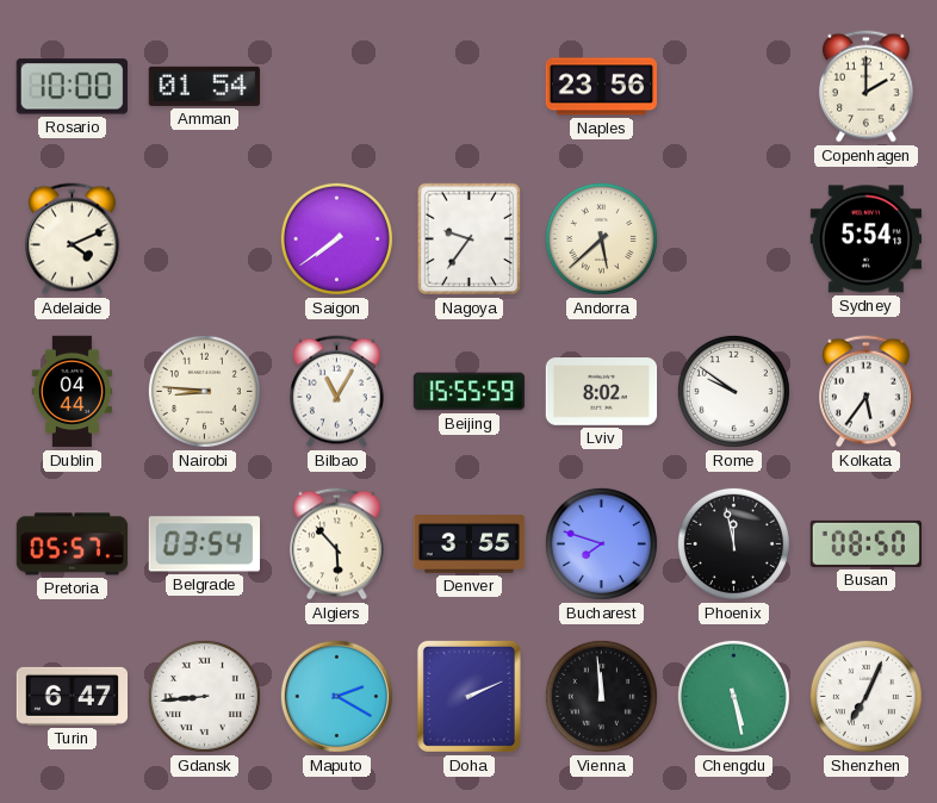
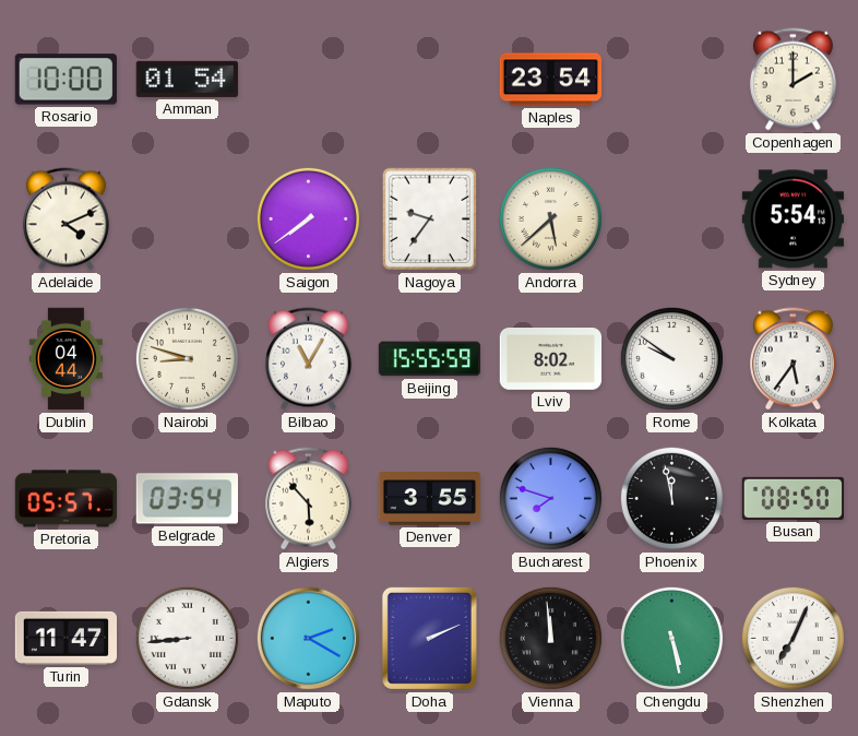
Naples: 23:56 -> 23:54 (550, 80)
Nairobi: 8:46 -> 8:48 (187, 358)
Turin: 6:47 -> 11:47 (65, 638)
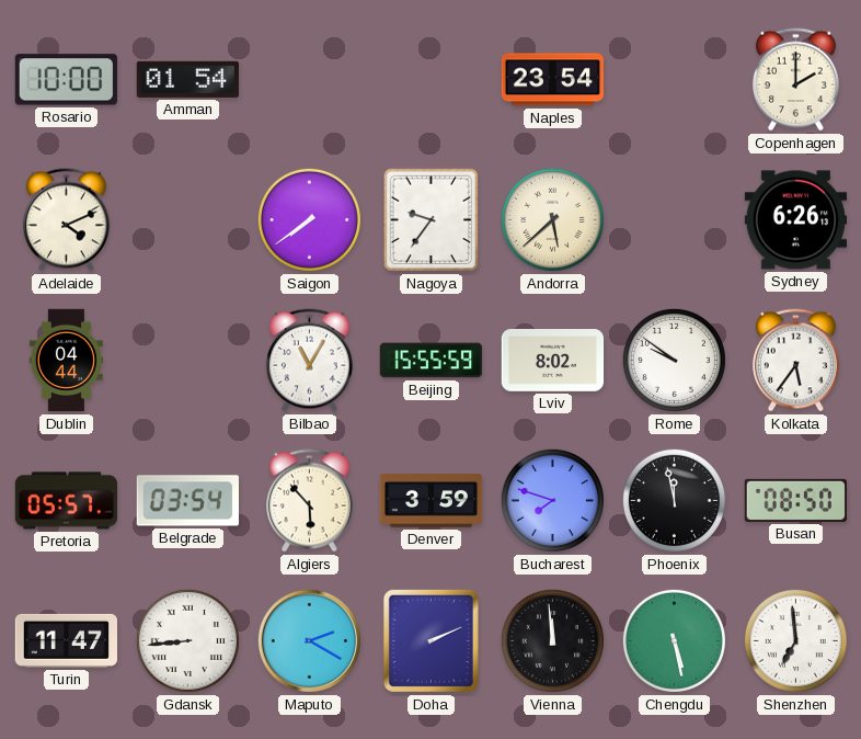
Sydney: 5:54 -> 6:26 (796, 220)
Nairobi: 8:48 -> none (187, 358)
Denver: 3:55 -> 3:59 (432, 501)
Shenzhen: 7:04 -> 6:59 (795, 640)
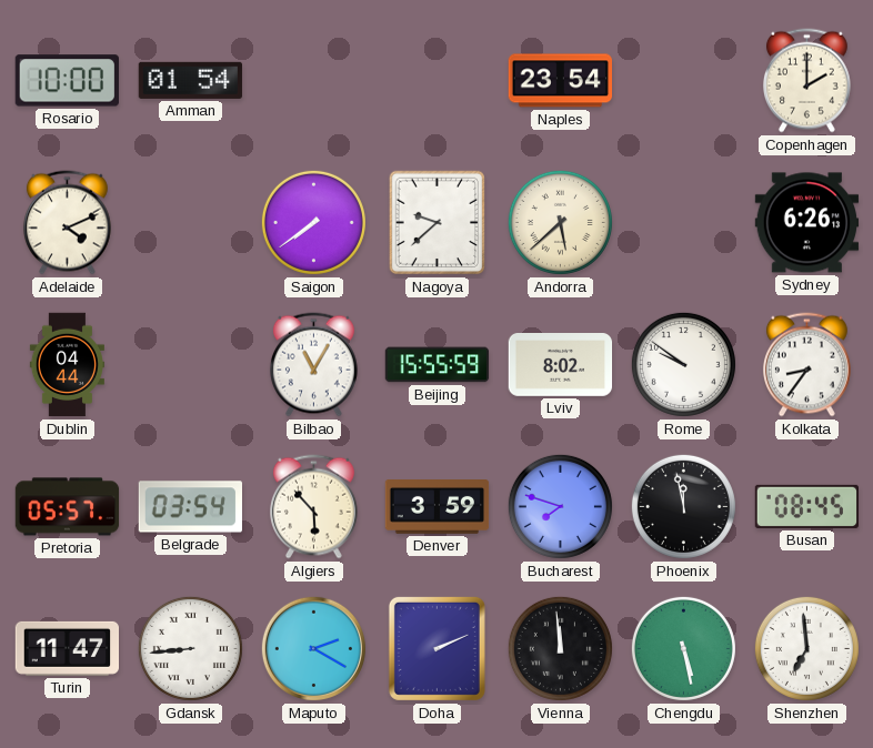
Nagoya: 9:36 -> 9:38 (436, 223)
Kolkata: 5:36 -> 8:36 (806, 365)
Busan: 08:50 -> 08:45 (807, 506)
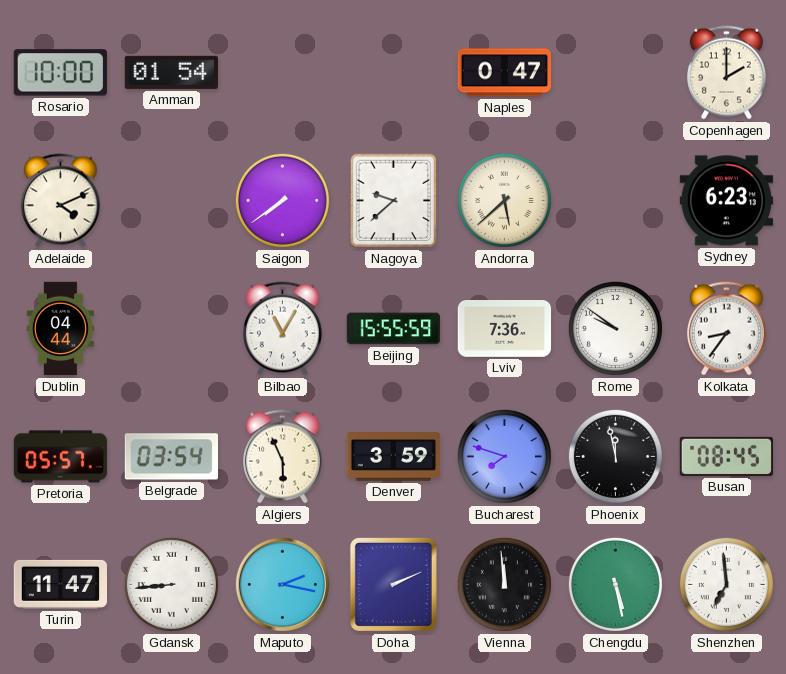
Naples: 23:54 -> 0:47 (504, 73)
Sydney: 6:26 -> 6:23 (727, 201)
Lviv: 8:02 -> 7:36 (505, 329)
Algiers: 5:53 -> 5:56 (282, 457)
Maputo: 2:20 -> 2:17 (282, 584)
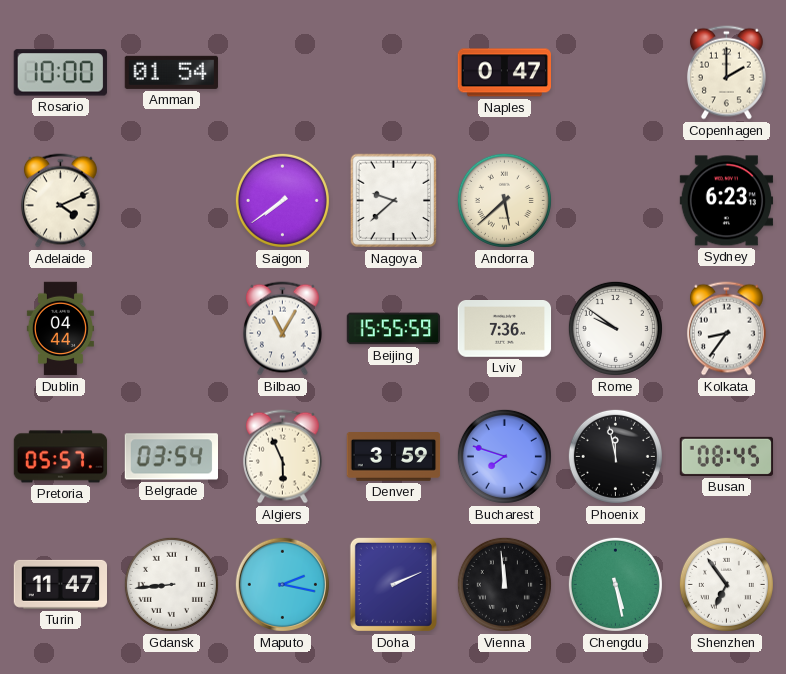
Shenzhen: 6:59 -> 6:54 (726, 584)
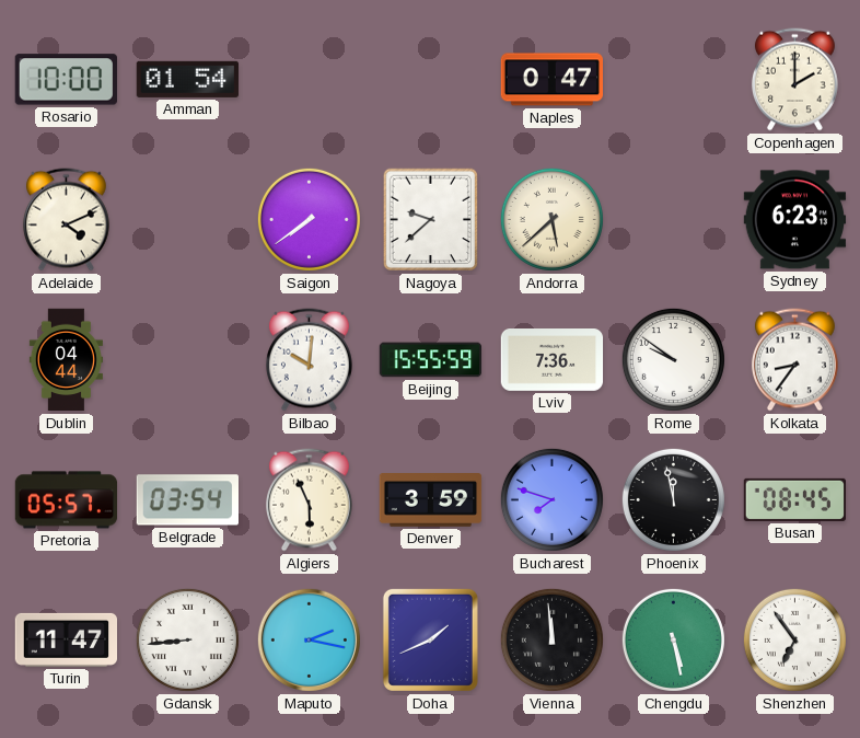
Bilbao: 11:05 -> 10:01 (309, 360)
Doha: 2:11 -> 1:41 (430, 639)
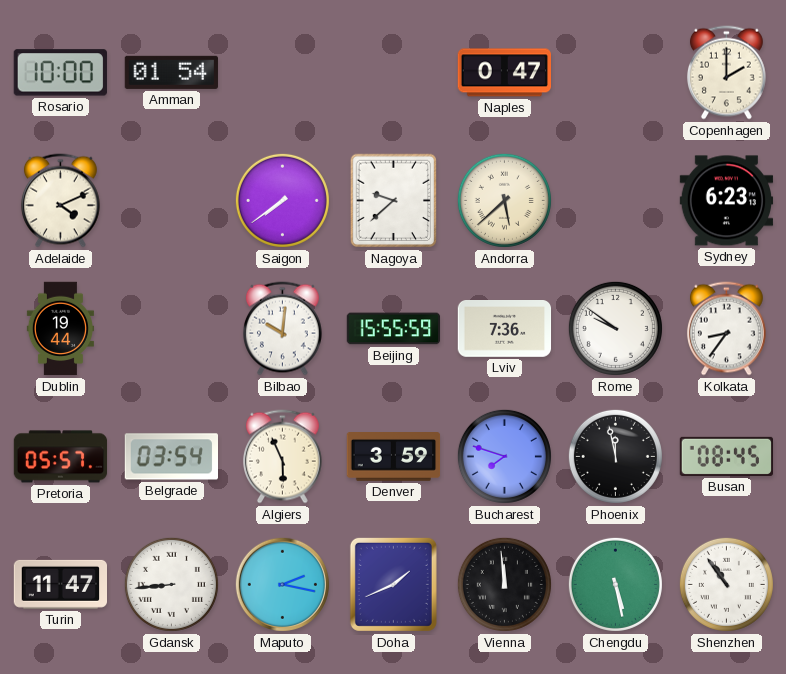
Dublin: 04:44 -> 19:44 (60, 329)
Shenzhen: 6:54 -> 10:54 (726, 584)
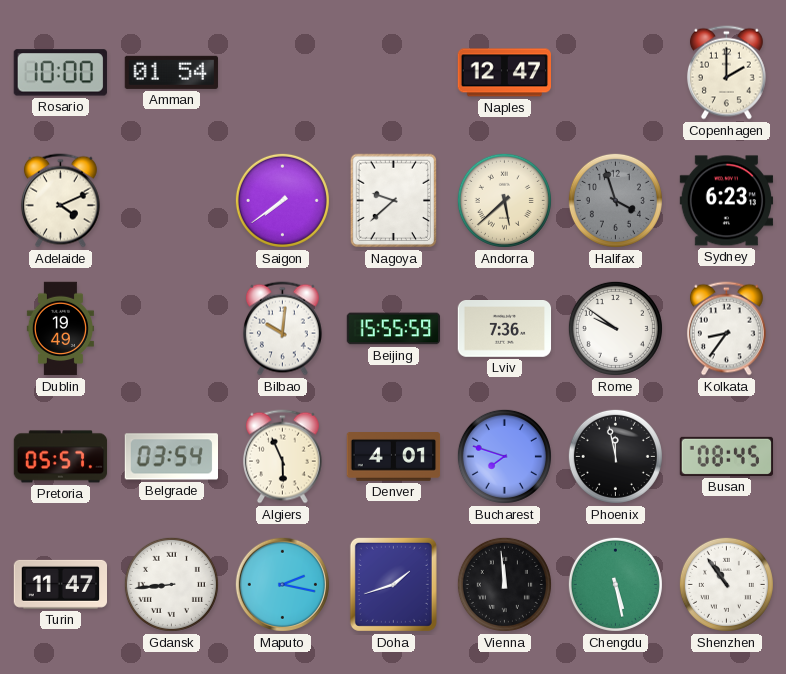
Naples: 0:47 -> 12:47 (504, 73)
Halifax: none -> 3:57 (615, 200)
Dublin: 19:44 -> 19:49 (60, 329)
Denver: 3:59 -> 4:01 (394, 457)
Doha: 1:41 -> 1:42 (393, 584)
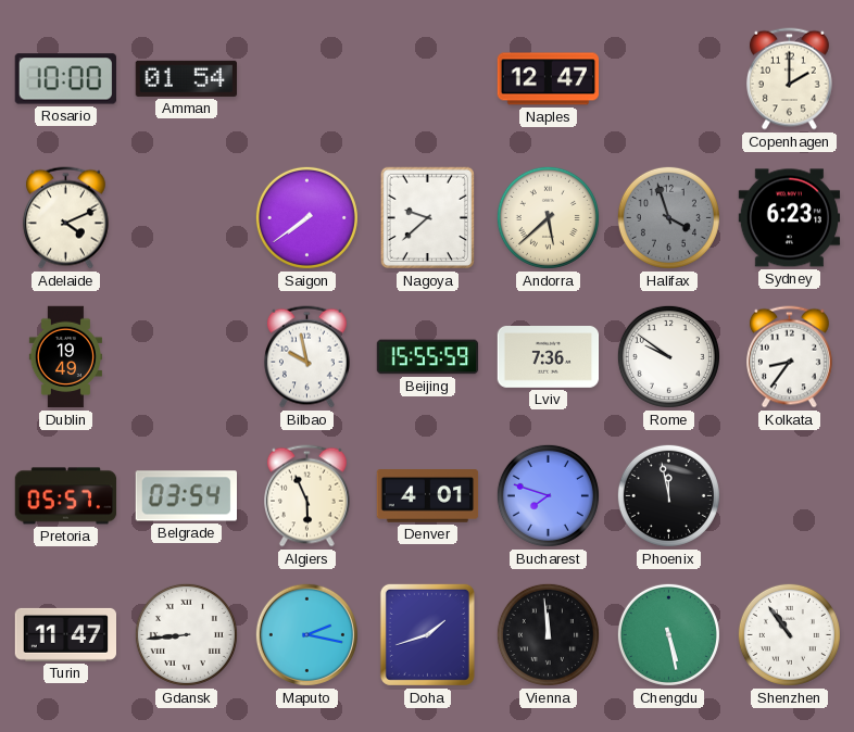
Bilbao: 10:01 -> 9:58 (306, 357)
Busan: 08:45 -> none (727, 456)
